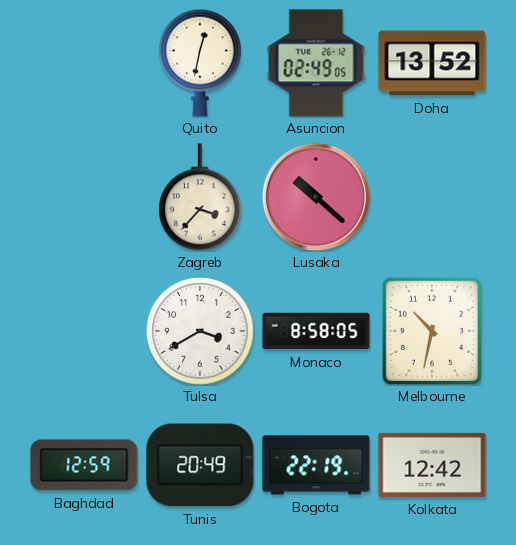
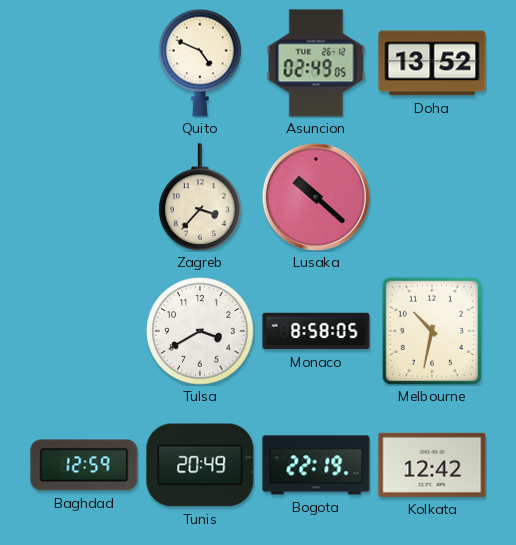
Quito: 12:32 -> 4:49 (200, 63)
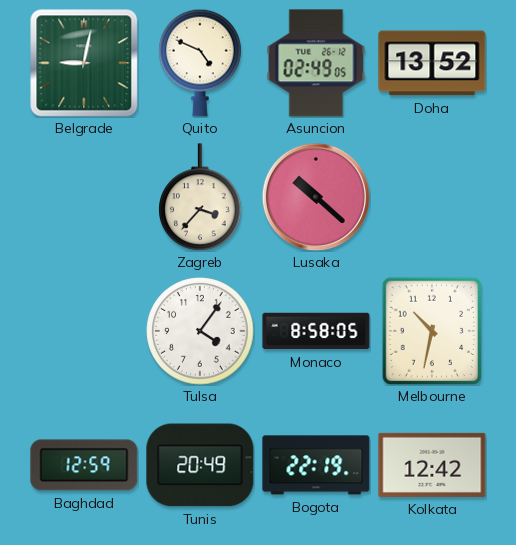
Belgrade: none -> 9:02 (84, 63)
Tulsa: 3:40 -> 4:06 (200, 331)
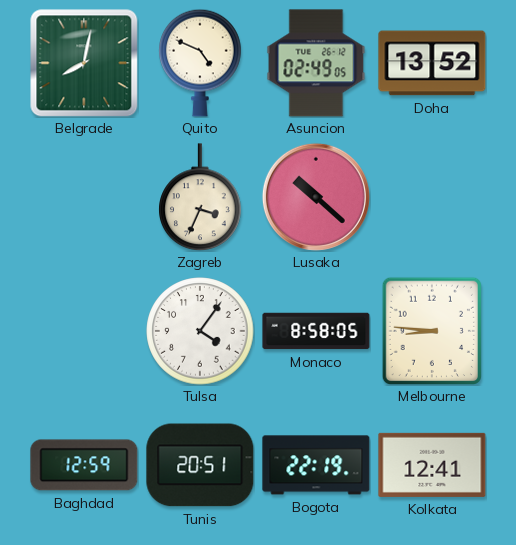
Belgrade: 9:02 -> 8:02 (84, 63)
Zagreb: 3:37 -> 3:34 (200, 197)
Melbourne: 10:32 -> 8:46 (431, 330)
Tunis: 20:49 -> 20:51 (200, 465)
Kolkata: 12:42 -> 12:41 (432, 465)
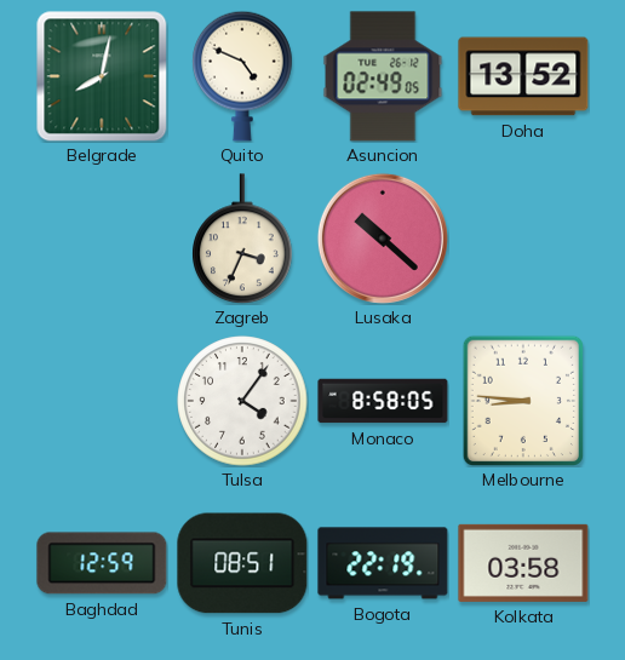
Tunis: 20:51 -> 08:51 (242, 563)
Kolkata: 12:41 -> 03:58 (523, 563)
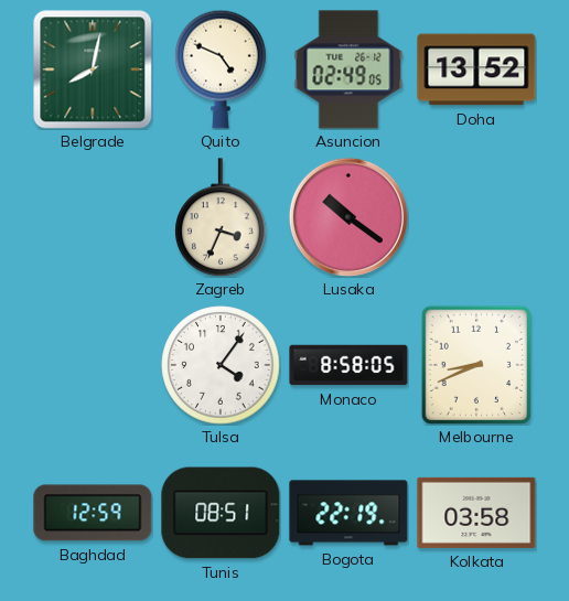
Lusaka: 10:22 -> 10:21 (348, 217)
Melbourne: 8:46 -> 8:41 (475, 364)
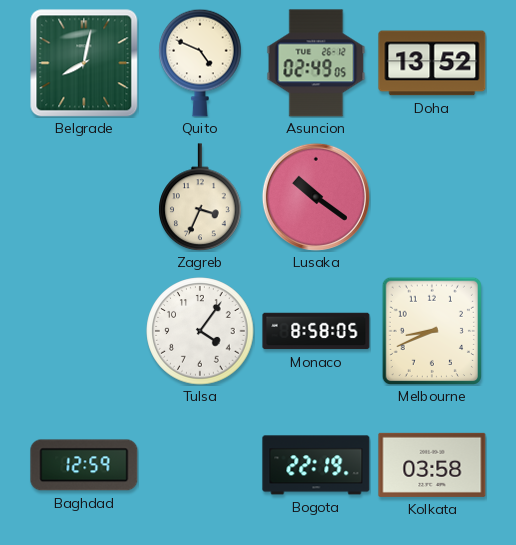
Tunis: 08:51 -> none (221, 513)
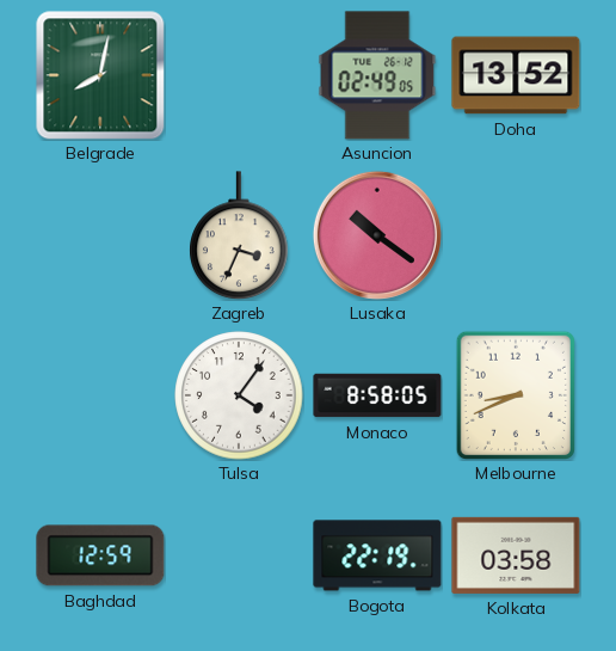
Quito: 4:49 -> none (200, 63)
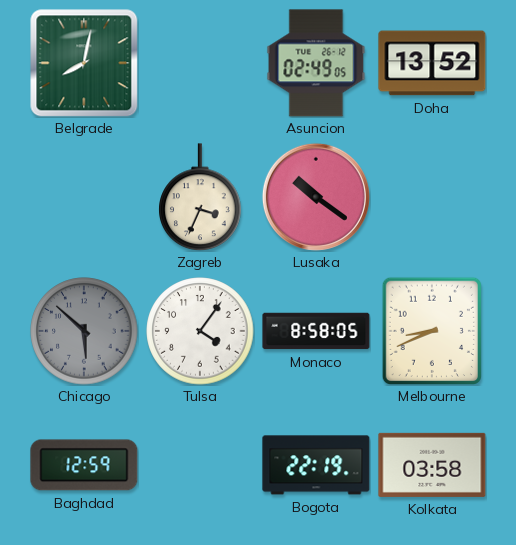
Chicago: none -> 5:52 (84, 331)
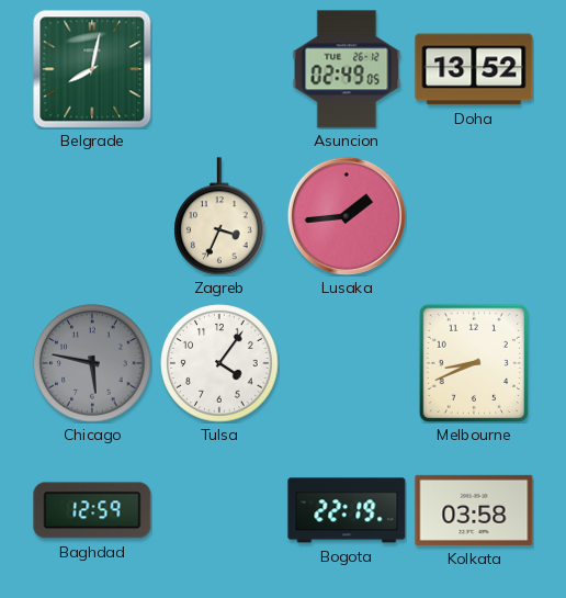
Lusaka: 10:21 -> 1:44 (347, 216)
Chicago: 5:52 -> 5:47 (92, 363)
Monaco: 8:58 -> none (316, 331)
